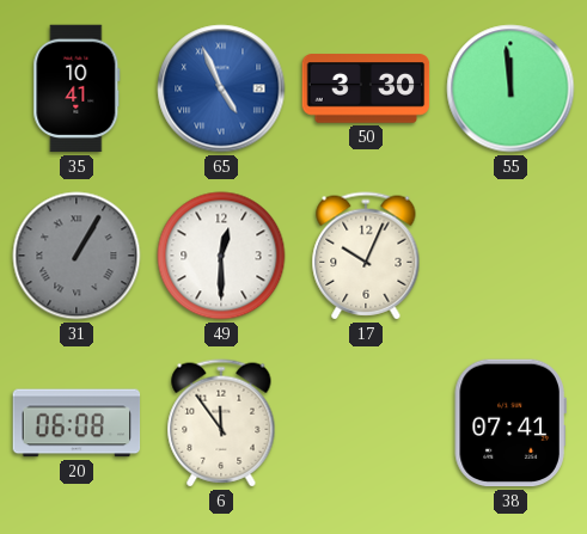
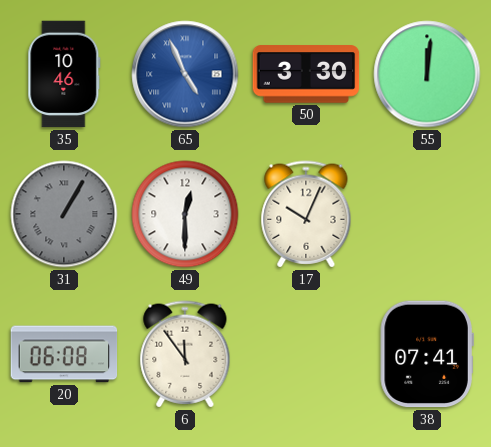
35: 10:41 -> 10:46 (64, 74)
55: 11:59 -> 12:01 (427, 74)
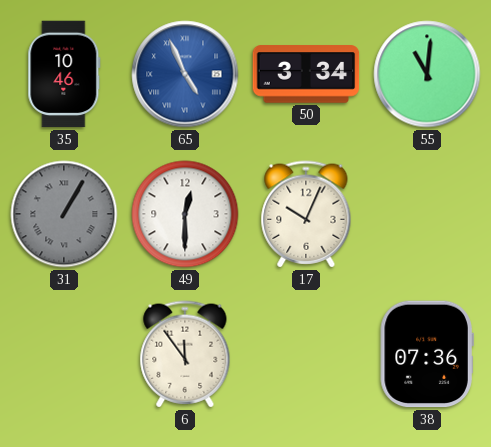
50: 3:30 -> 3:34 (306, 74)
55: 12:01 -> 11:01 (427, 74)
20: 06:08 -> none (64, 354)
38: 07:41 -> 07:36 (427, 354)
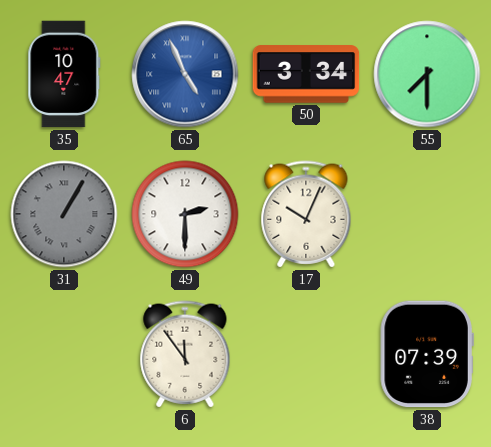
35: 10:46 -> 10:47 (64, 74)
55: 11:01 -> 7:30 (427, 74)
49: 12:30 -> 2:30 (185, 214)
38: 07:36 -> 07:39 (427, 354)
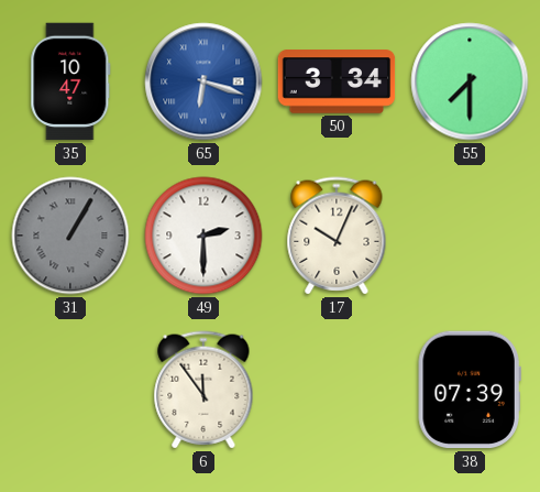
65: 4:56 -> 6:18 (203, 81)
